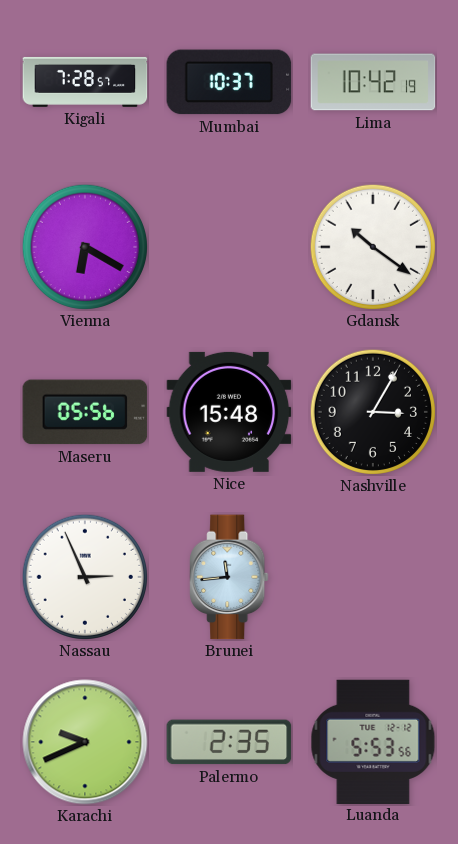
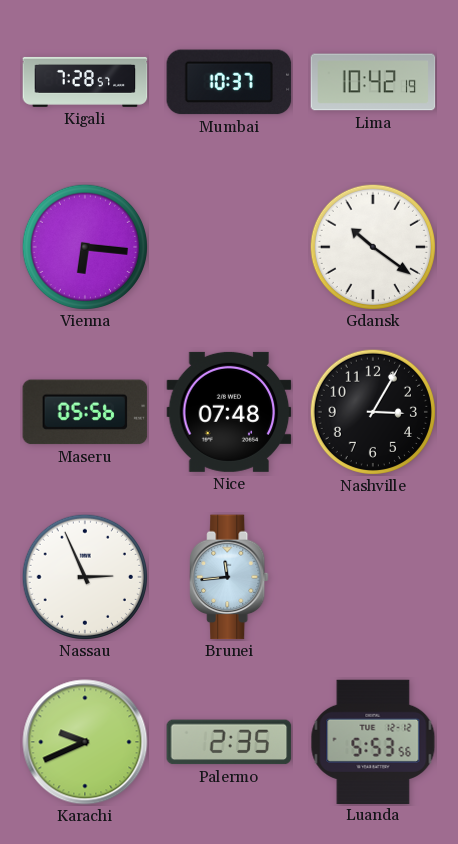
Vienna: 6:20 -> 6:16 (84, 247)
Nice: 15:48 -> 07:48 (229, 412)
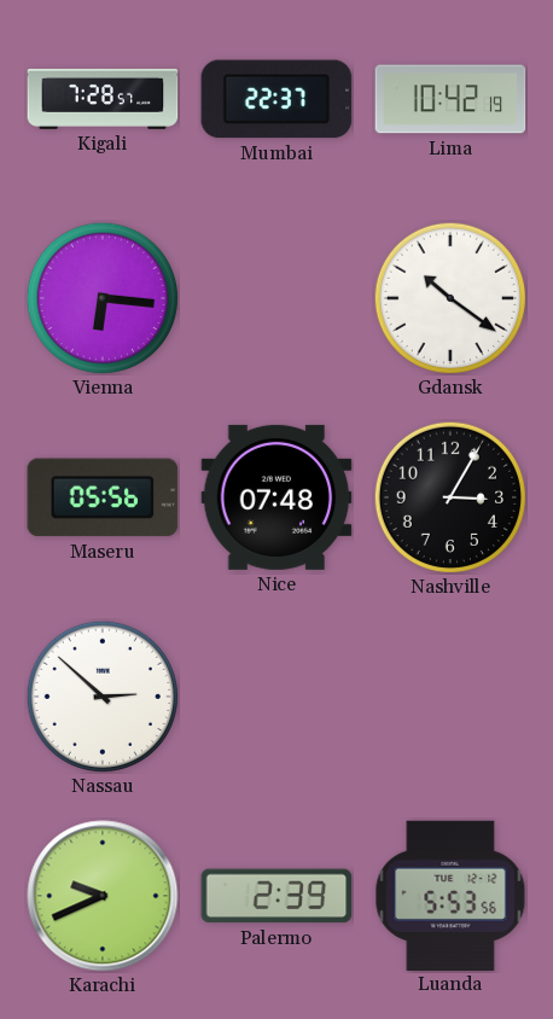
Mumbai: 10:37 -> 22:37 (276, 99)
Nassau: 2:56 -> 2:52 (101, 697)
Brunei: 11:44 -> none (229, 577)
Palermo: 2:35 -> 2:39 (276, 896)
